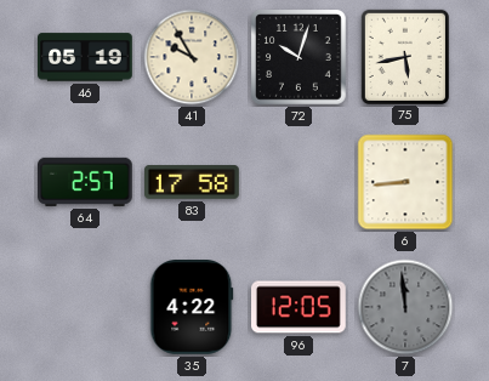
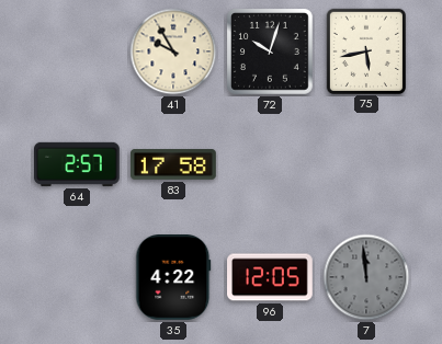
46: 05:19 -> none (86, 57)
6: 8:44 -> none (405, 182)
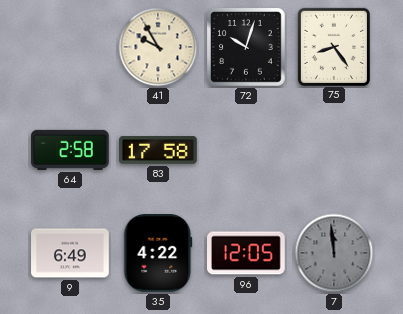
75: 5:43 -> 8:24 (333, 46)
64: 2:57 -> 2:58 (71, 150)
9: none -> 6:49 (70, 253)
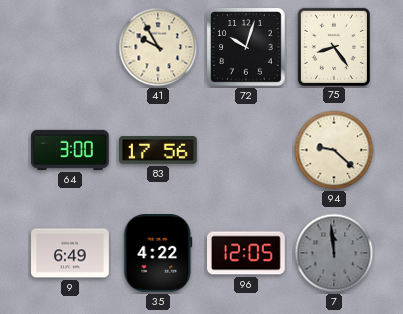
64: 2:58 -> 3:00 (71, 150)
83: 17:58 -> 17:56 (159, 150)
94: none -> 9:22 (334, 150)
